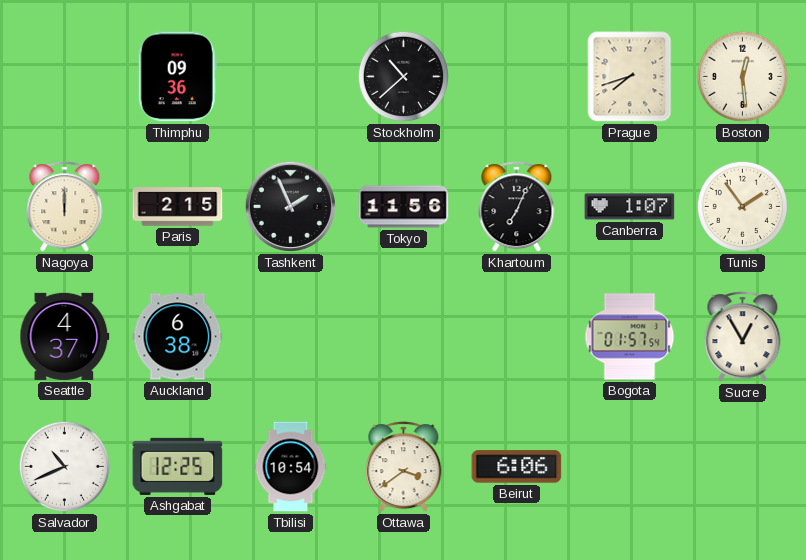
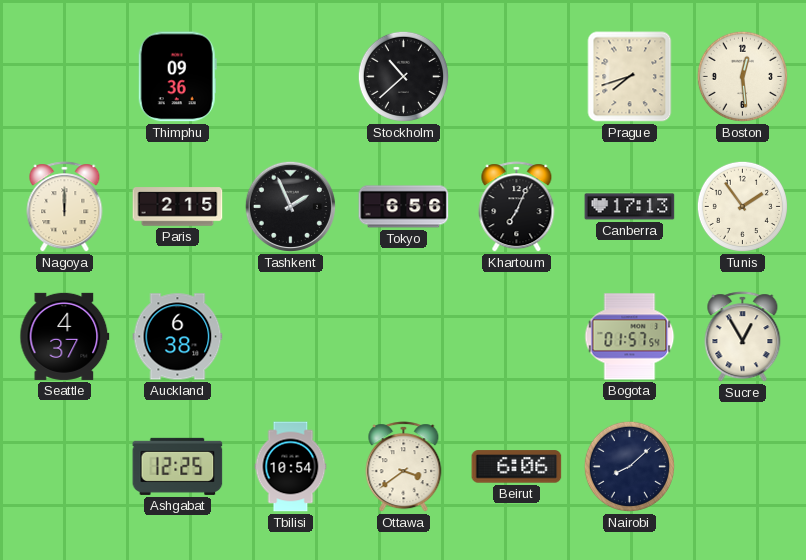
Tokyo: 11:56 -> 6:56 (404, 207)
Canberra: 1:07 -> 17:13 (630, 207)
Salvador: 10:41 -> none (64, 466)
Nairobi: none -> 8:08 (629, 466)
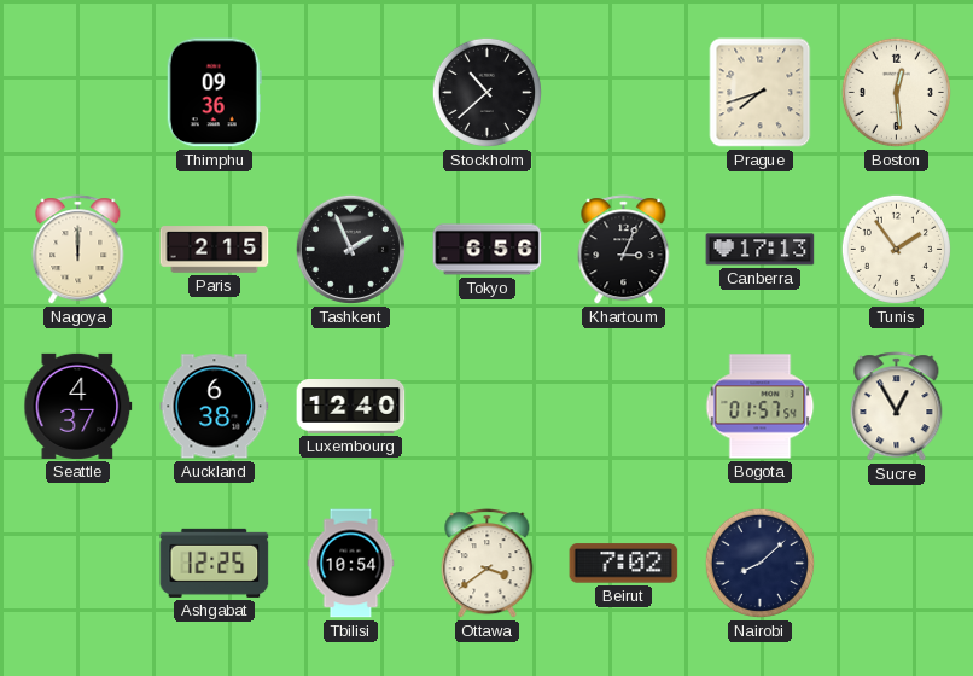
Khartoum: 7:04 -> 3:04 (624, 250)
Luxembourg: none -> 12:40 (351, 407)
Beirut: 6:06 -> 7:02 (624, 564)
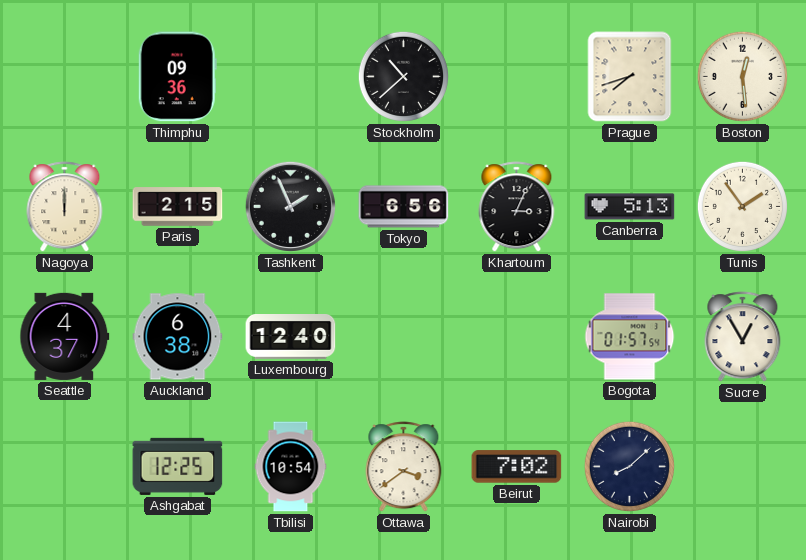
Canberra: 17:13 -> 5:13 (630, 207)
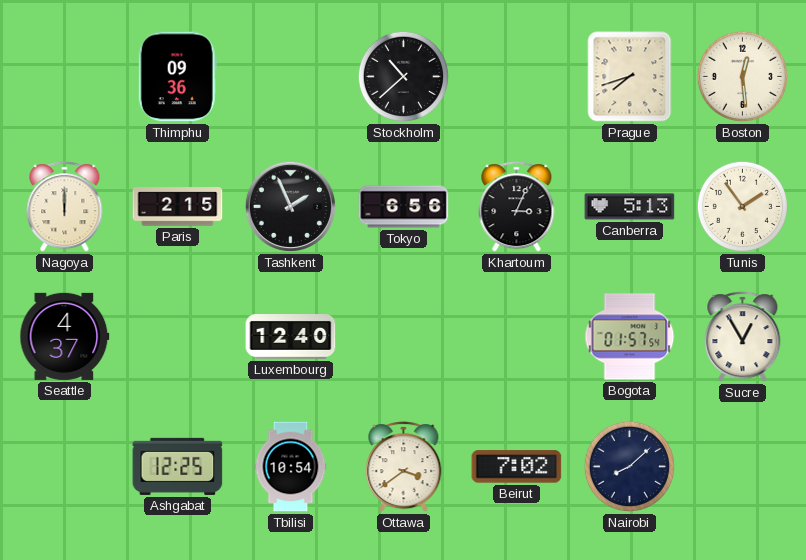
Auckland: 6:38 -> none (178, 337)
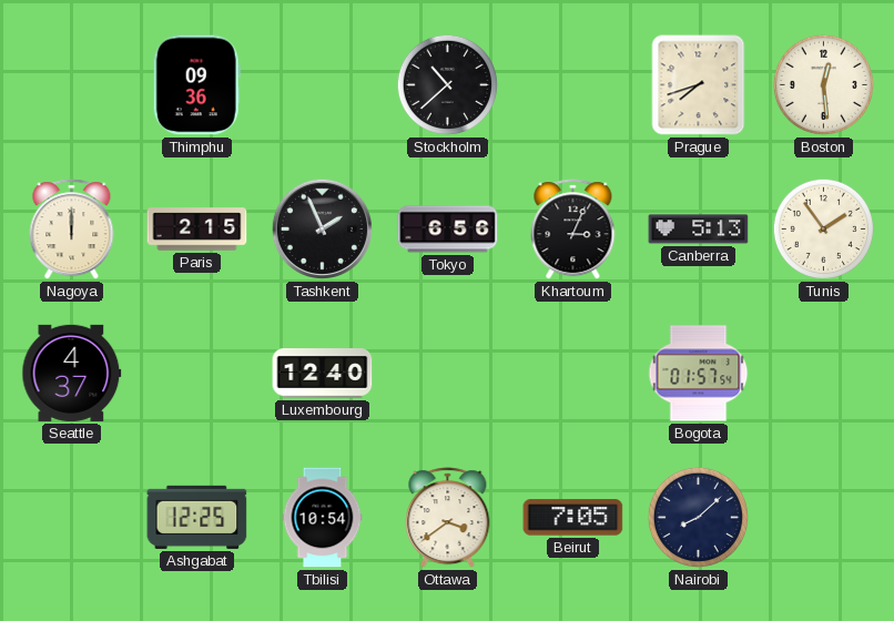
Sucre: 12:55 -> none (743, 337)
Beirut: 7:02 -> 7:05 (573, 518)
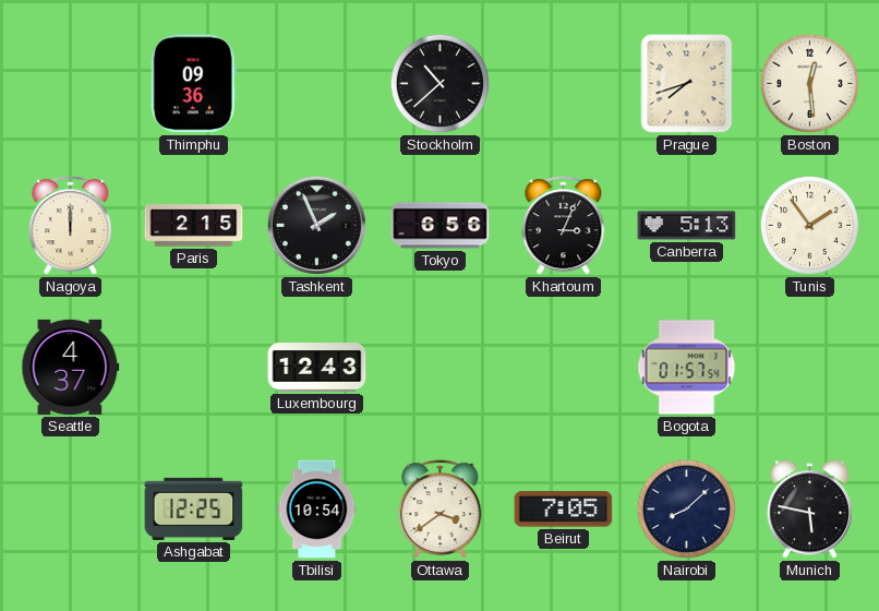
Luxembourg: 12:40 -> 12:43 (317, 368)
Munich: none -> 5:47 (809, 510)
